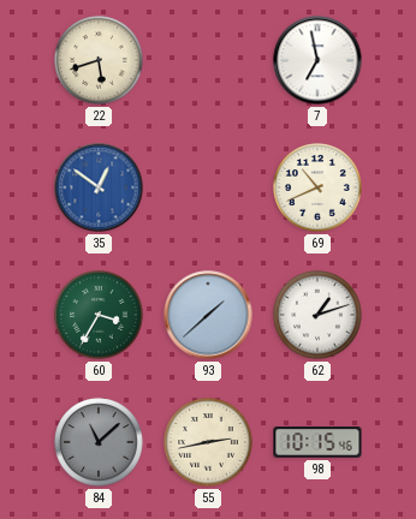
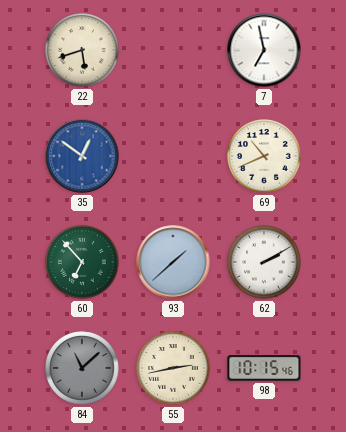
60: 3:35 -> 6:53 (82, 262)
62: 1:12 -> 2:10 (264, 262)
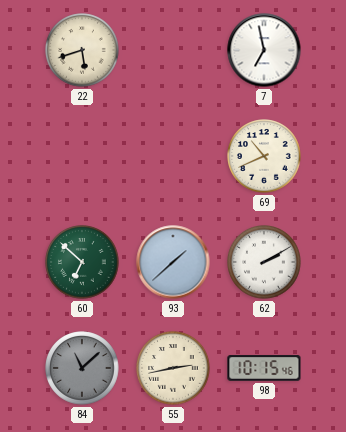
35: 12:51 -> none (82, 156)
60: 6:53 -> 6:52 (82, 262)
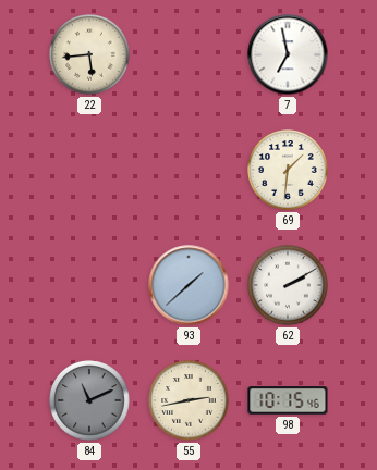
22: 5:42 -> 5:44 (89, 54)
69: 10:41 -> 1:31 (288, 170)
60: 6:52 -> none (82, 262)
84: 11:08 -> 11:11 (89, 400)
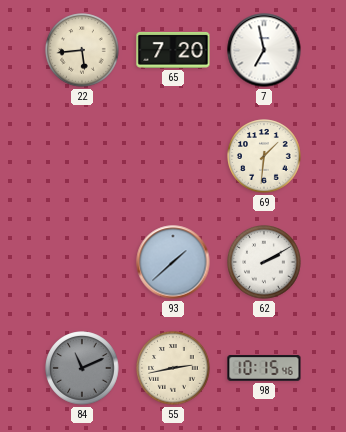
65: none -> 7:20 (173, 50)
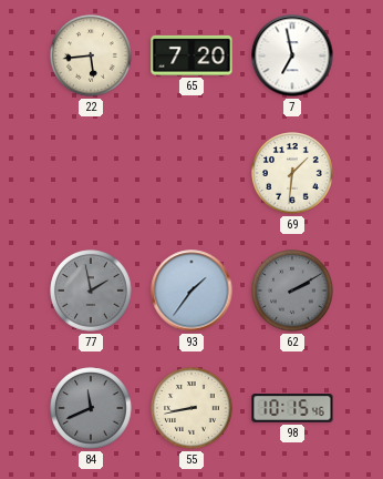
77: none -> 1:58 (91, 291)
93: 1:38 -> 1:36 (191, 291)
62 dial: white -> grey (292, 291)
84: 11:11 -> 11:41 (91, 408)
55: 2:43 -> 8:43 (191, 408)
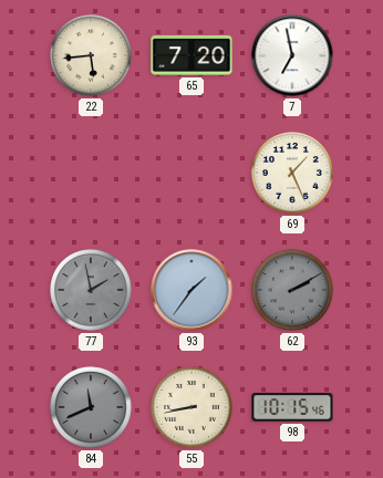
69: 1:31 -> 1:26 (292, 173)
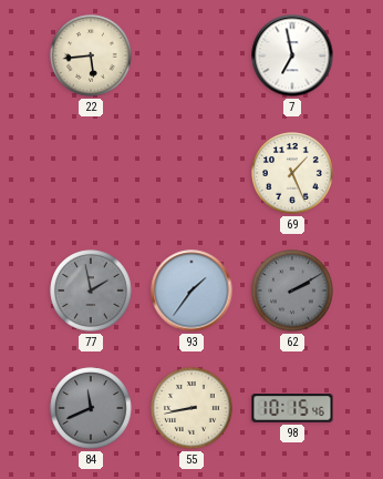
65: 7:20 -> none (191, 55)
